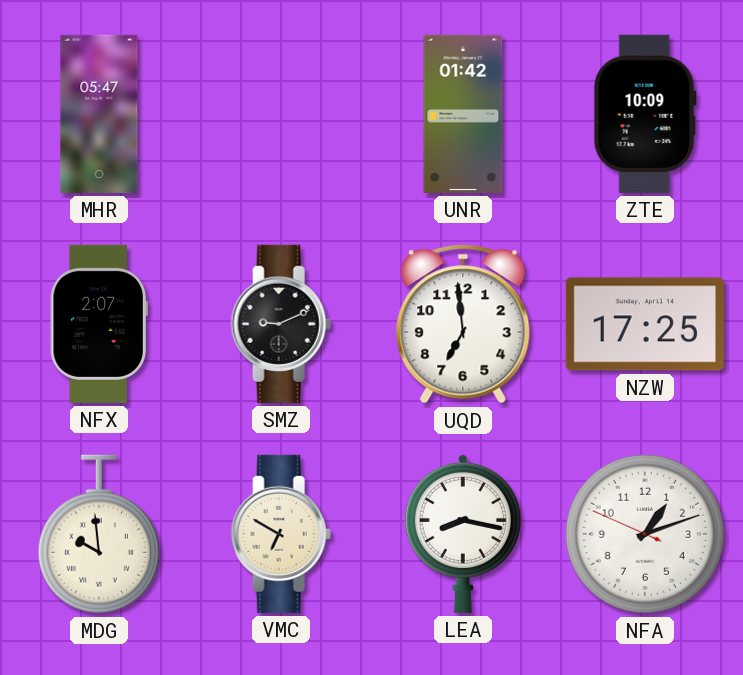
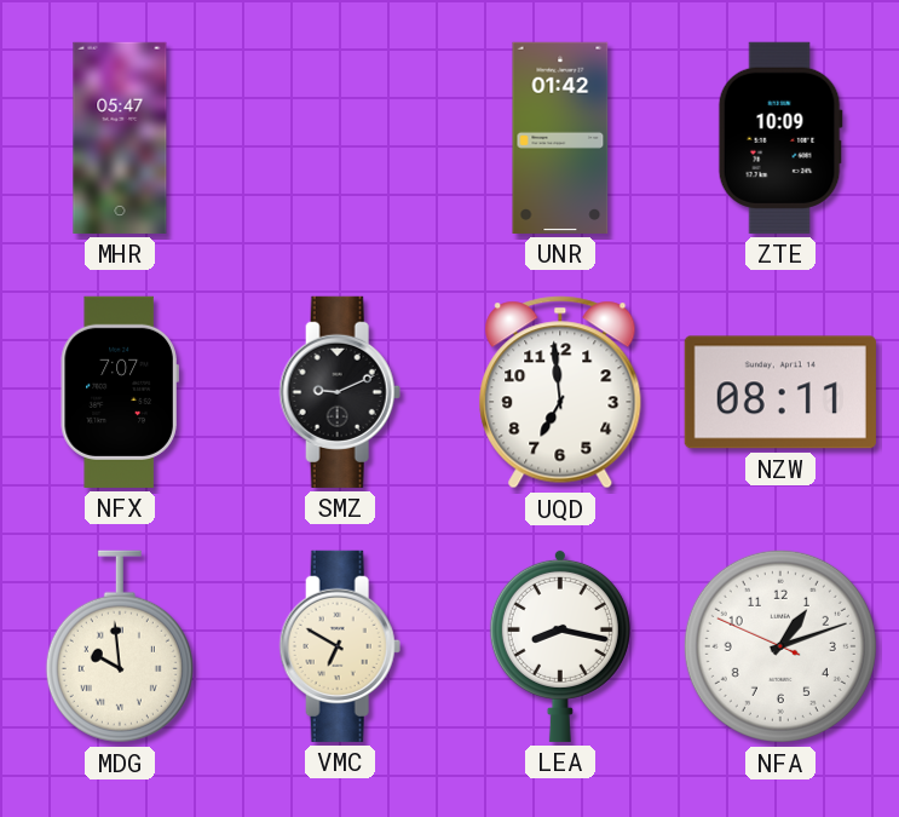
NFX: 2:07 -> 7:07 (120, 392)
NZW: 17:25 -> 08:11 (780, 392)
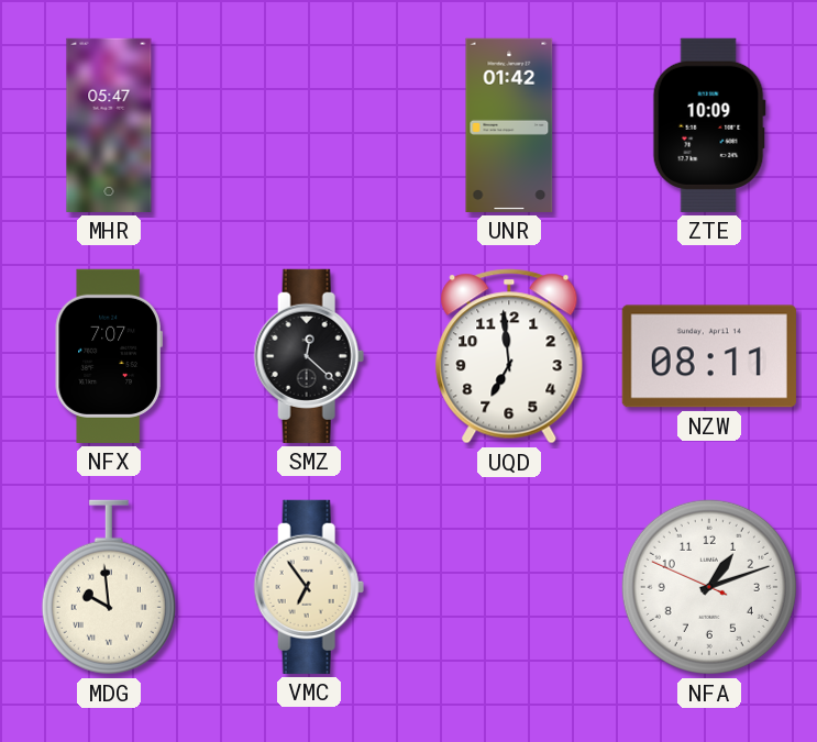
SMZ: 9:11 -> 12:22 (309, 356)
VMC: 6:50 -> 6:54 (309, 587)
LEA: 8:17 -> none (560, 645)
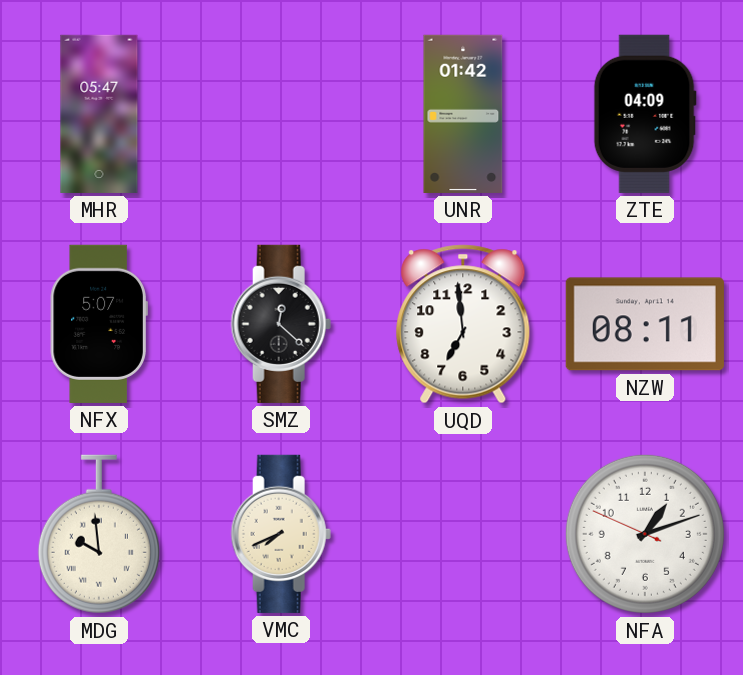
ZTE: 10:09 -> 04:09 (645, 114)
NFX: 7:07 -> 5:07 (99, 324)
VMC: 6:54 -> 7:41 (281, 534)
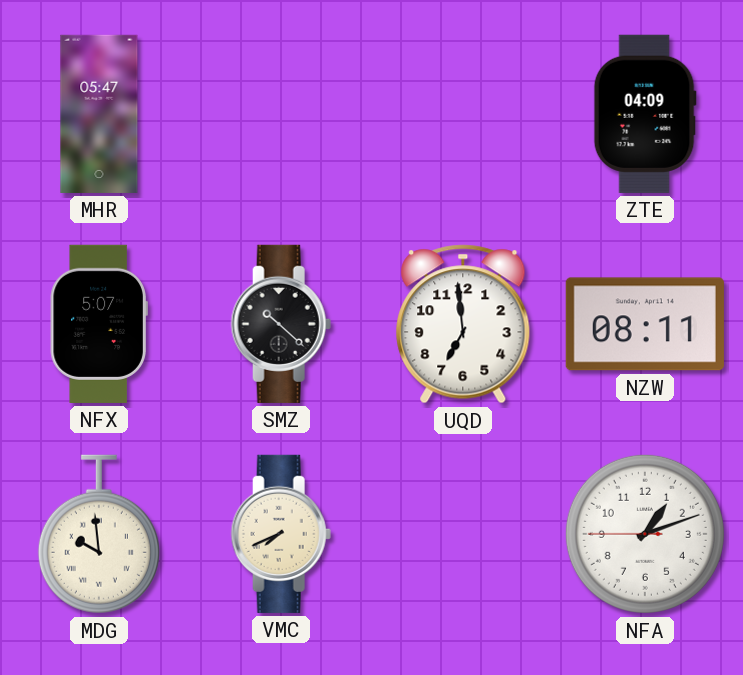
UNR: 01:42 -> none (463, 114)
SMZ: 12:22 -> 10:22 (281, 324)
NFA: 1:11:49 -> 1:11:45 (645, 534)
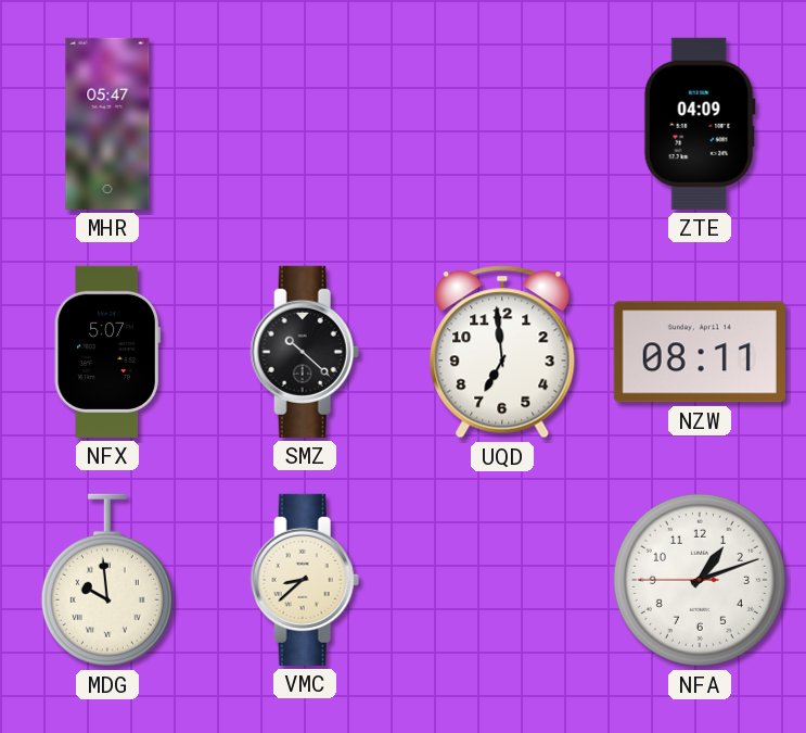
VMC: 7:41 -> 8:38 (305, 580)
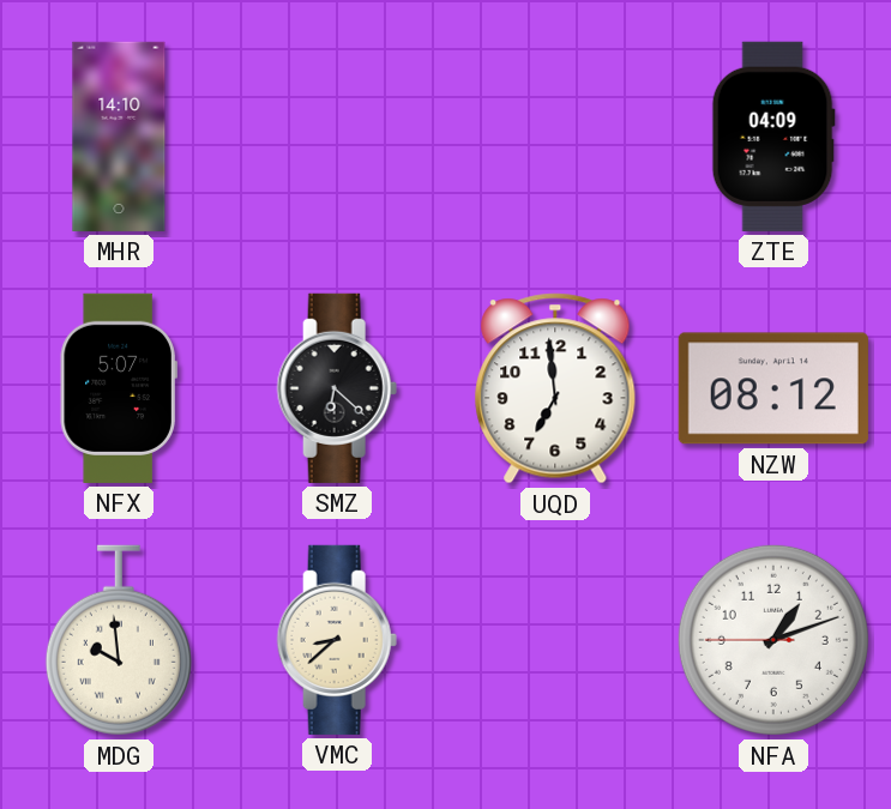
MHR: 05:47 -> 14:10 (119, 137)
SMZ: 10:22 -> 6:22 (337, 388)
NZW: 08:11 -> 08:12 (773, 388)
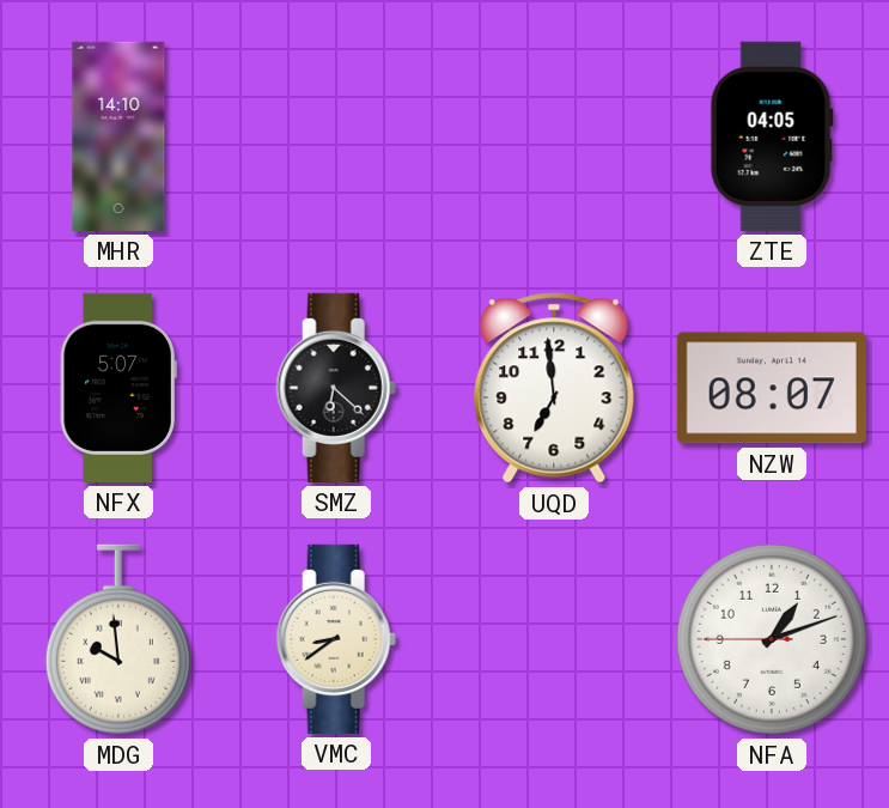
ZTE: 04:09 -> 04:05 (772, 136)
NZW: 08:12 -> 08:07 (772, 388)
VMC: 8:38 -> 8:39 (336, 639)
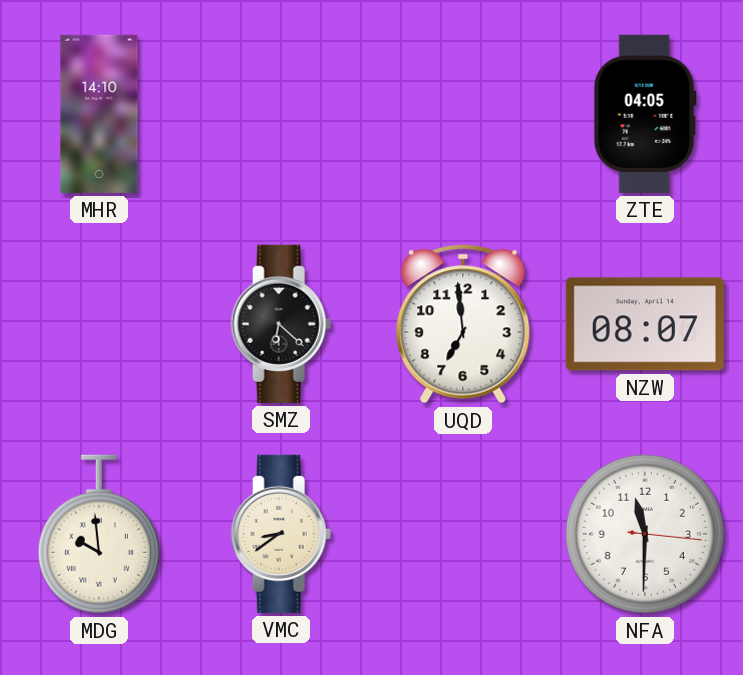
NFX: 5:07 -> none (118, 388)
NFA: 1:11 -> 11:30 (645, 534)
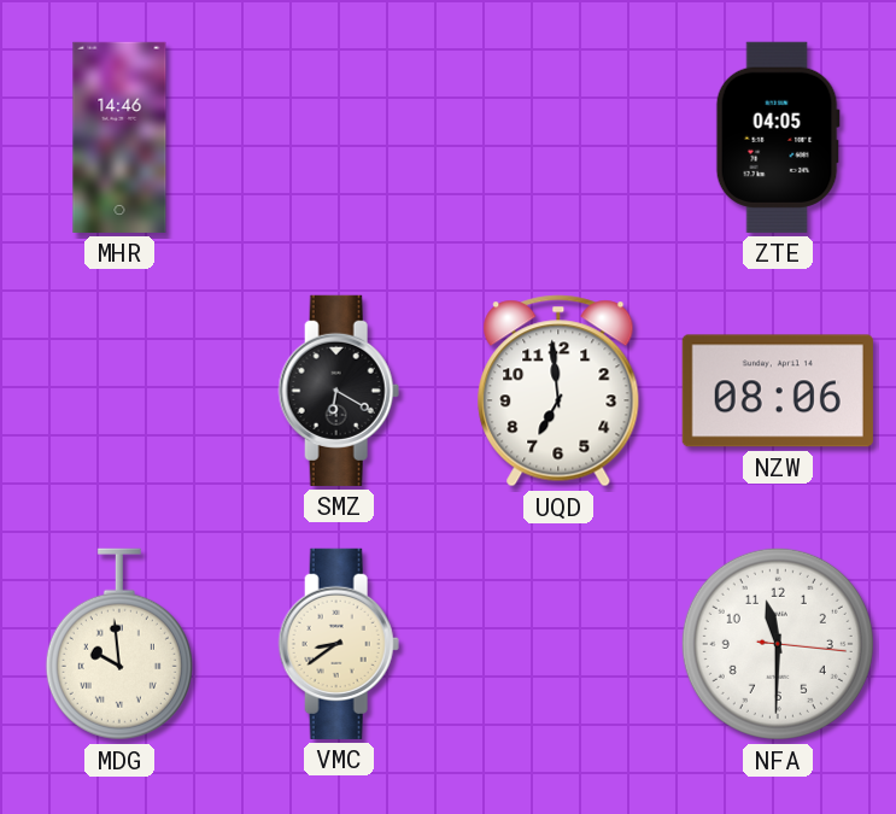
MHR: 14:10 -> 14:46 (119, 137)
SMZ: 6:22 -> 6:20 (339, 391)
NZW: 08:07 -> 08:06 (778, 391)
